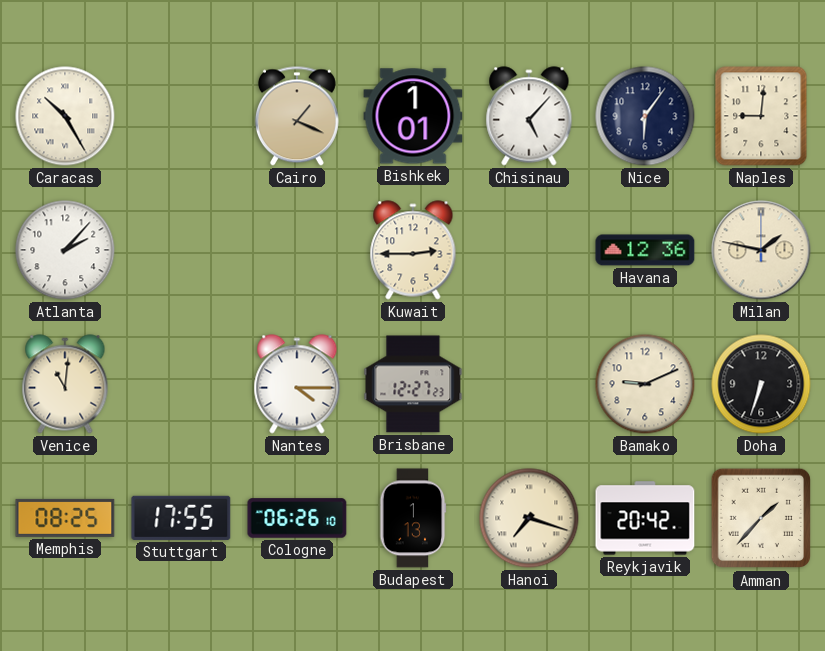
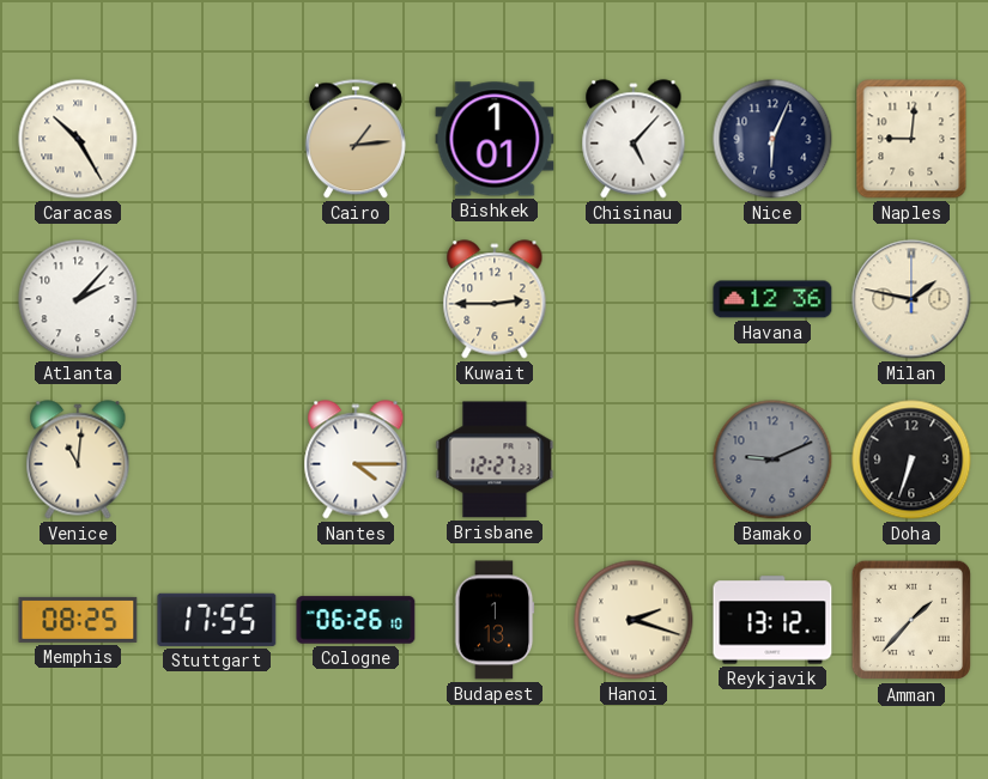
Cairo: 1:19 -> 1:14 (356, 139)
Nice: 6:06 -> 6:04 (772, 139)
Bamako dial: cream -> grey (772, 460)
Hanoi: 7:18 -> 2:18 (634, 620)
Reykjavik: 20:42 -> 13:12 (772, 620)
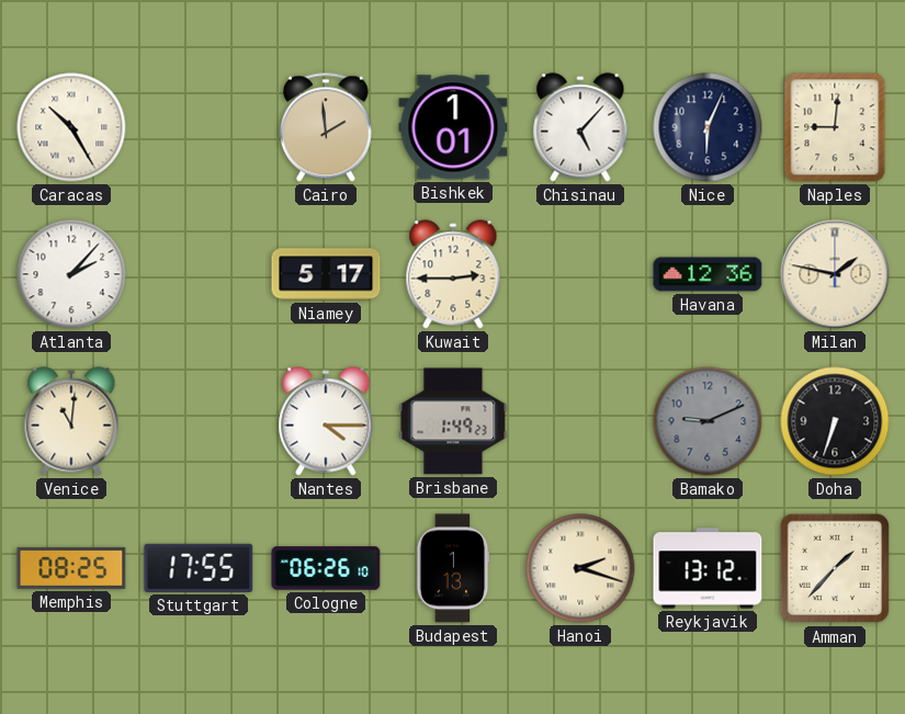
Cairo: 1:14 -> 1:59 (326, 127)
Niamey: none -> 5:17 (326, 274)
Brisbane: 12:27 -> 1:49 (453, 421)
